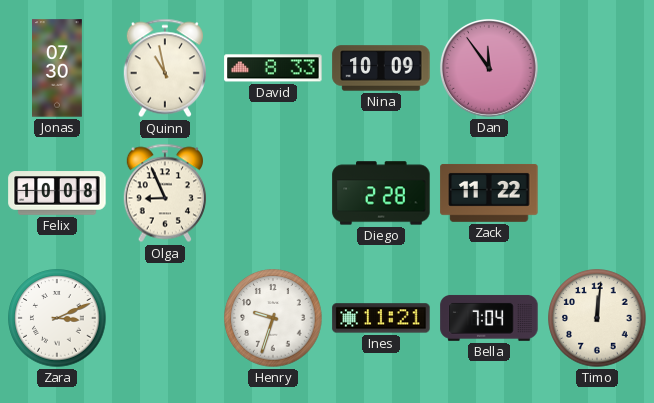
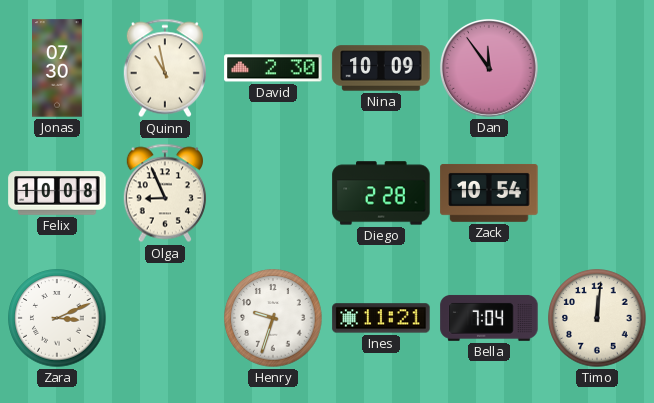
David: 8:33 -> 2:30 (273, 68)
Zack: 11:22 -> 10:54 (489, 193)
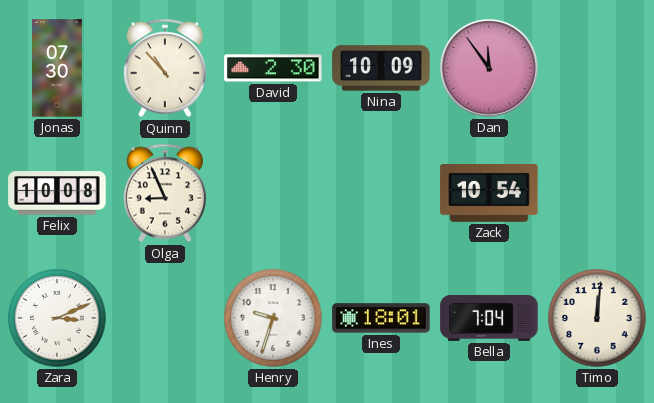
Quinn: 10:58 -> 10:53 (165, 68)
Diego: 2:28 -> none (381, 193)
Ines: 11:21 -> 18:01 (381, 318)
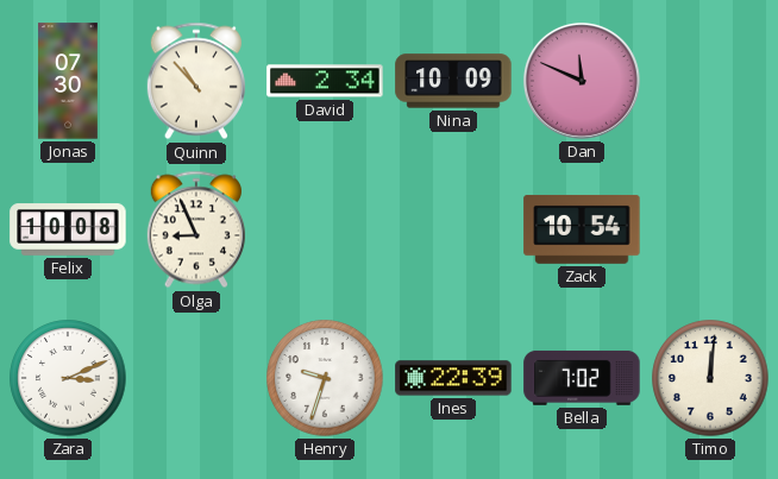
David: 2:30 -> 2:34 (325, 81)
Dan: 11:54 -> 11:49 (582, 81)
Ines: 18:01 -> 22:39 (453, 378)
Bella: 7:04 -> 7:02 (582, 378)
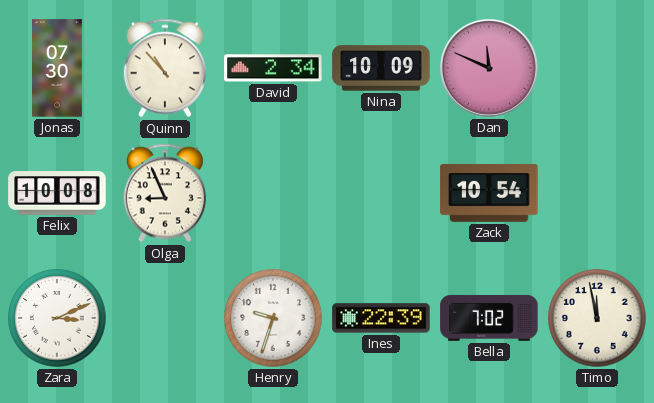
Timo: 12:01 -> 11:58 (597, 318)
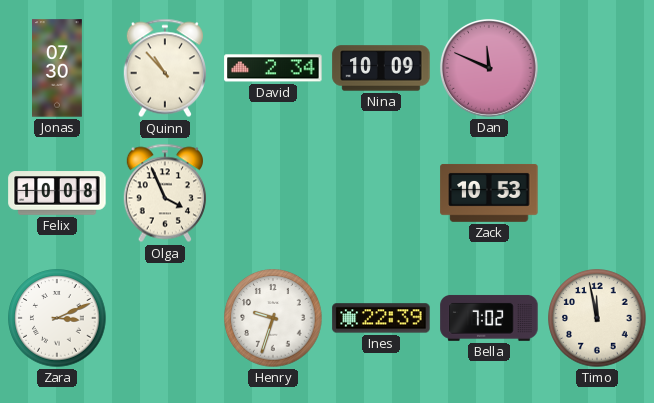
Olga: 8:56 -> 3:56 (165, 193)
Zack: 10:54 -> 10:53 (489, 193)
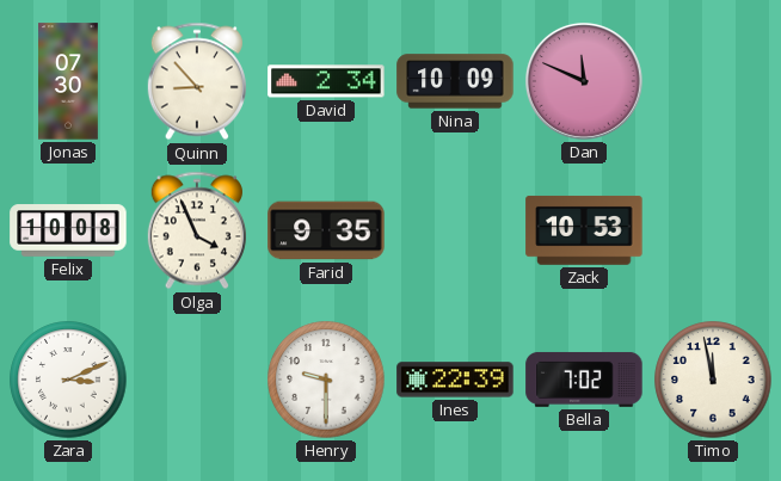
Quinn: 10:53 -> 8:53 (197, 81)
Farid: none -> 9:35 (326, 230)
Henry: 9:33 -> 9:30 (326, 380)
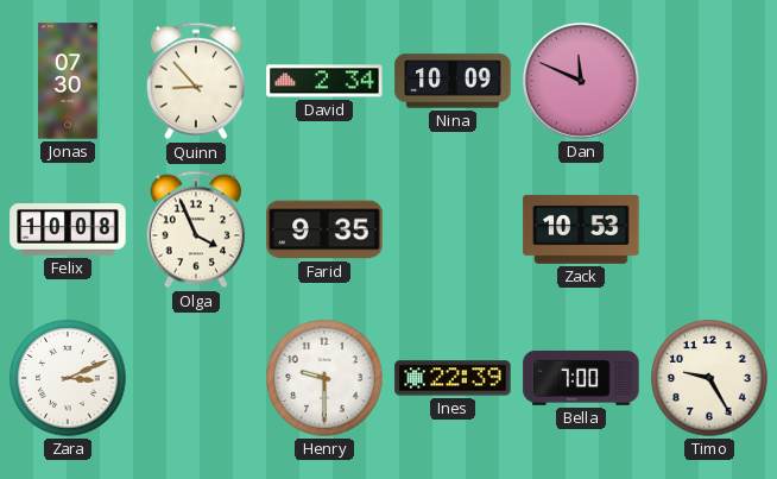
Bella: 7:02 -> 7:00 (581, 378)
Timo: 11:58 -> 9:25 (709, 378)
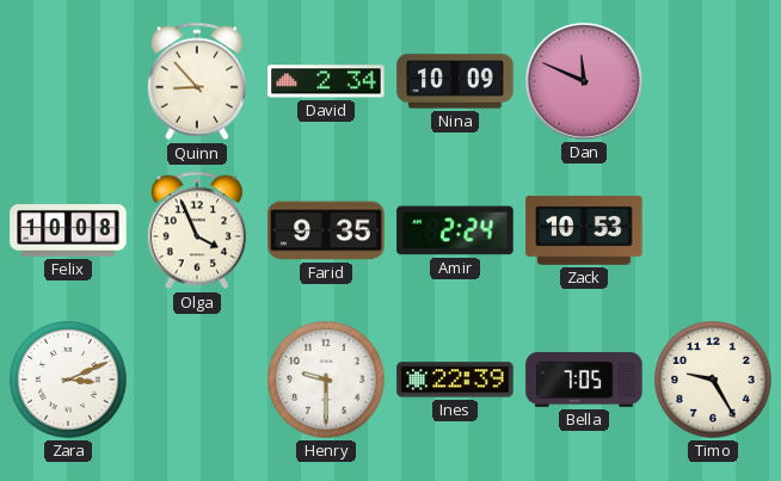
Jonas: 07:30 -> none (69, 81)
Amir: none -> 2:24 (455, 230)
Bella: 7:00 -> 7:05 (584, 380)
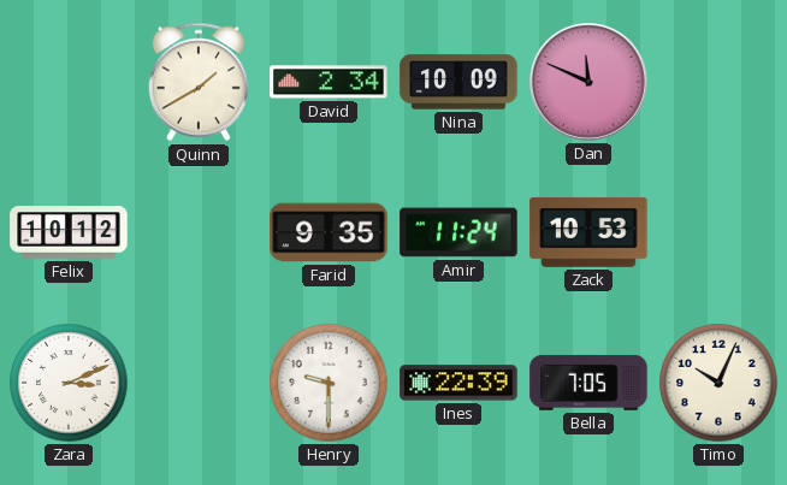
Quinn: 8:53 -> 1:40 (199, 82)
Felix: 10:08 -> 10:12 (69, 232)
Olga: 3:56 -> none (197, 230)
Amir: 2:24 -> 11:24 (458, 232)
Timo: 9:25 -> 10:04 (718, 383)
